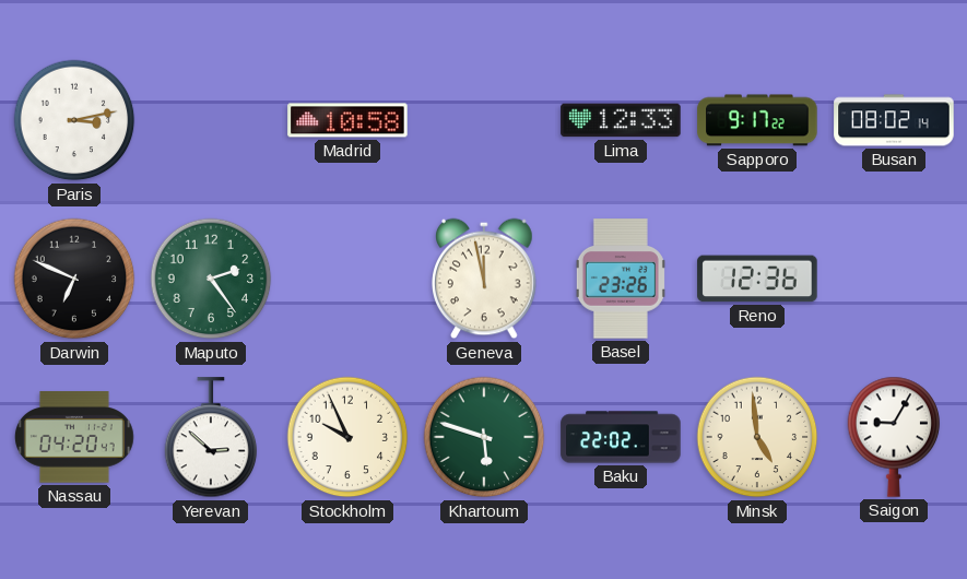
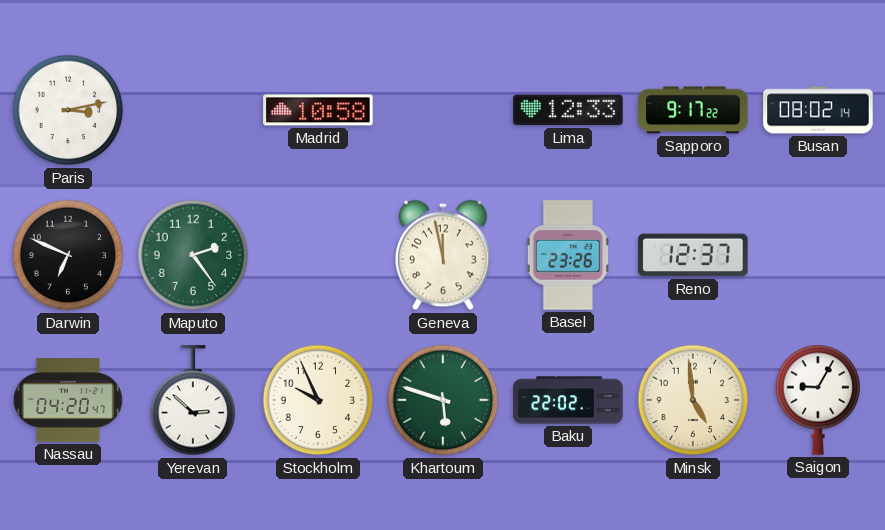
Reno: 12:36 -> 12:37 (693, 255)
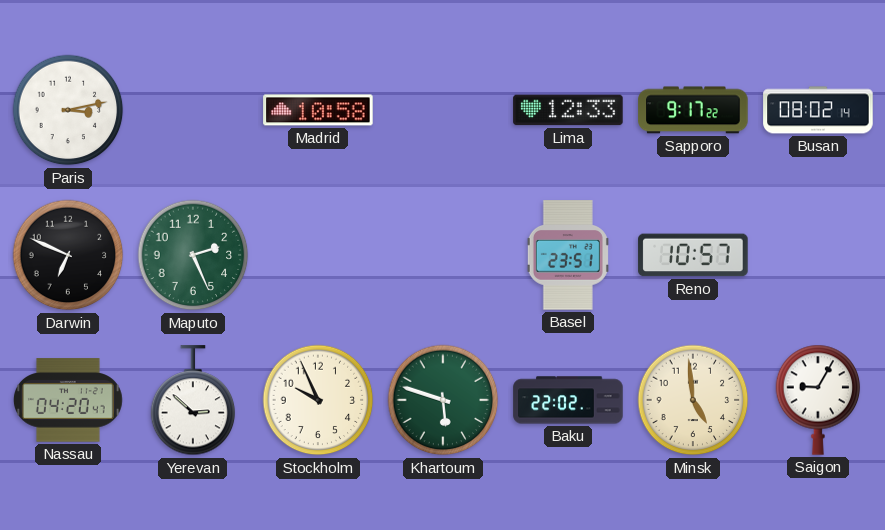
Maputo: 2:24 -> 2:26 (193, 255)
Geneva: 11:58 -> none (443, 255)
Basel: 23:26 -> 23:51 (568, 255)
Reno: 12:37 -> 10:57 (693, 255)
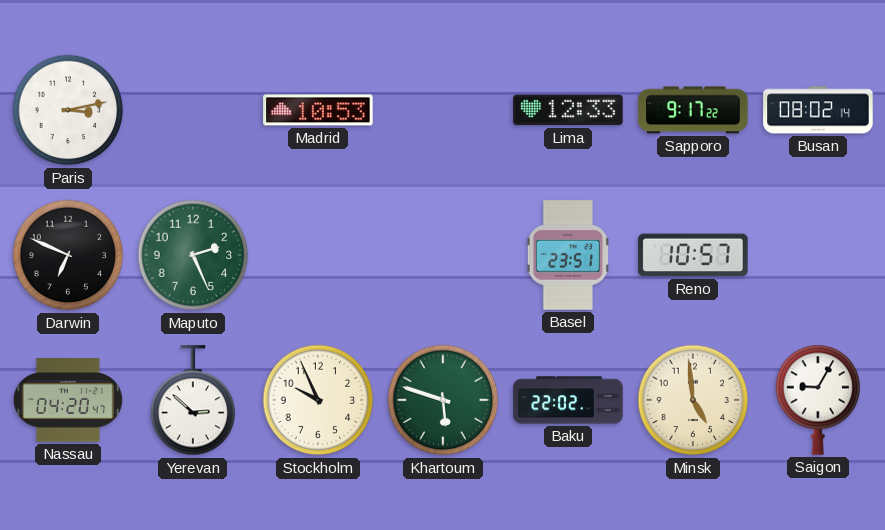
Madrid: 10:58 -> 10:53 (318, 110)
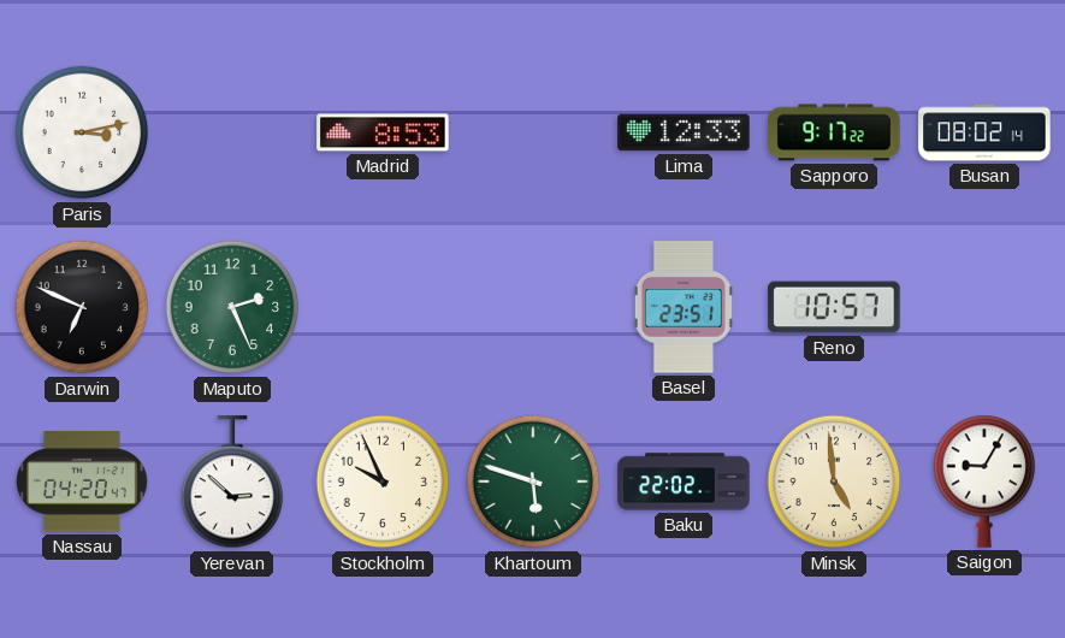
Madrid: 10:53 -> 8:53 (383, 132)
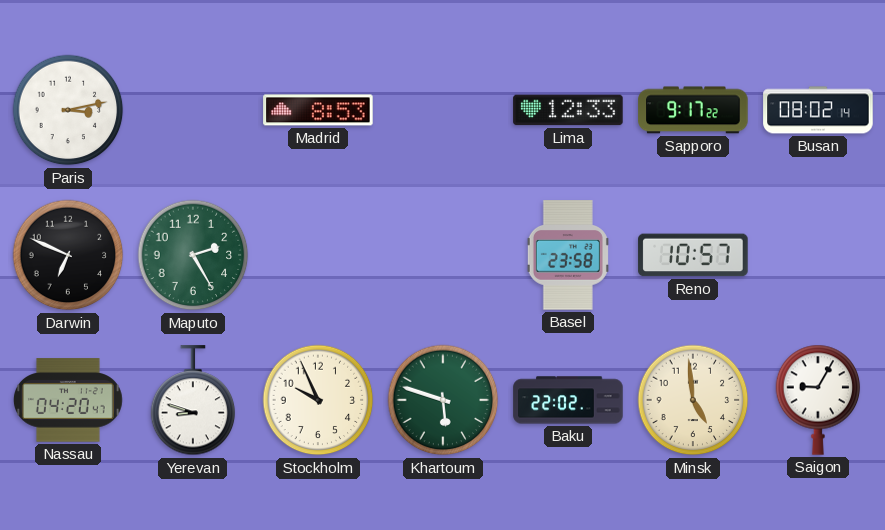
Maputo: 2:26 -> 2:25 (193, 255)
Basel: 23:51 -> 23:58 (568, 255)
Yerevan: 2:52 -> 8:48 (193, 401)
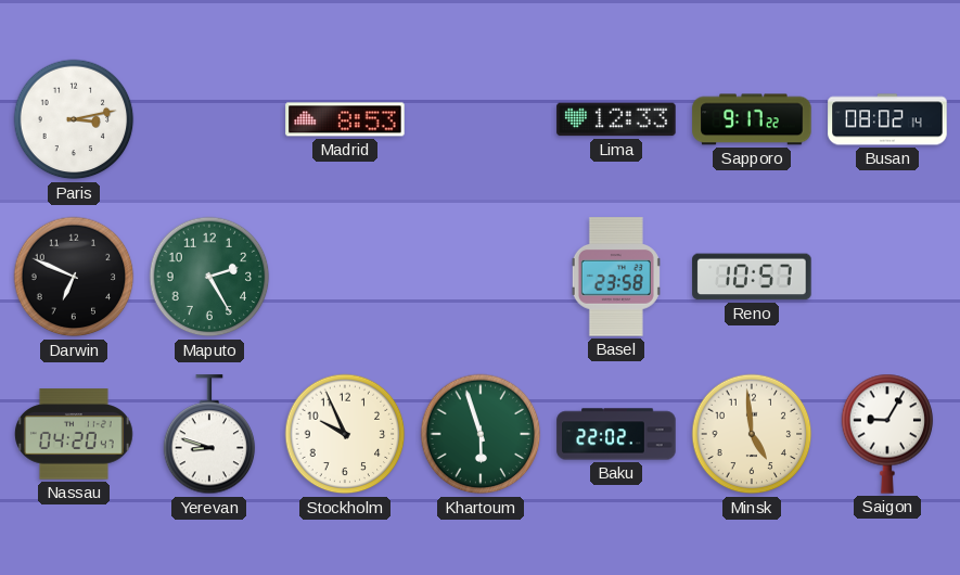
Khartoum: 5:48 -> 5:57 (481, 434)
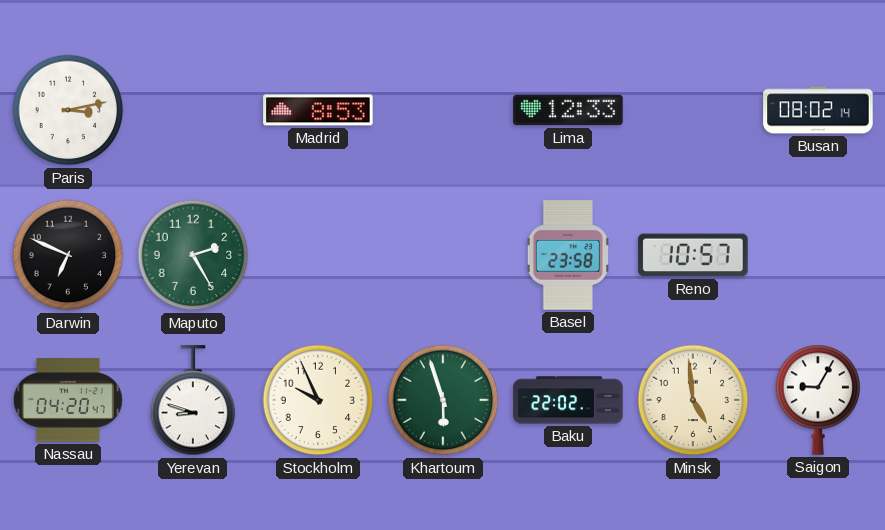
Sapporo: 9:17 -> none (752, 119)
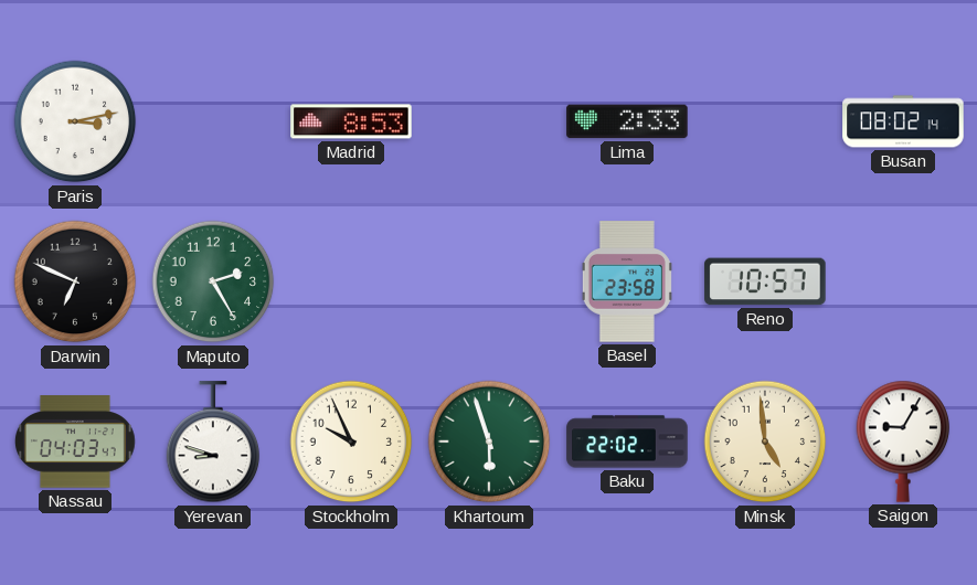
Lima: 12:33 -> 2:33 (627, 121)
Nassau: 04:20 -> 04:03 (76, 442)
